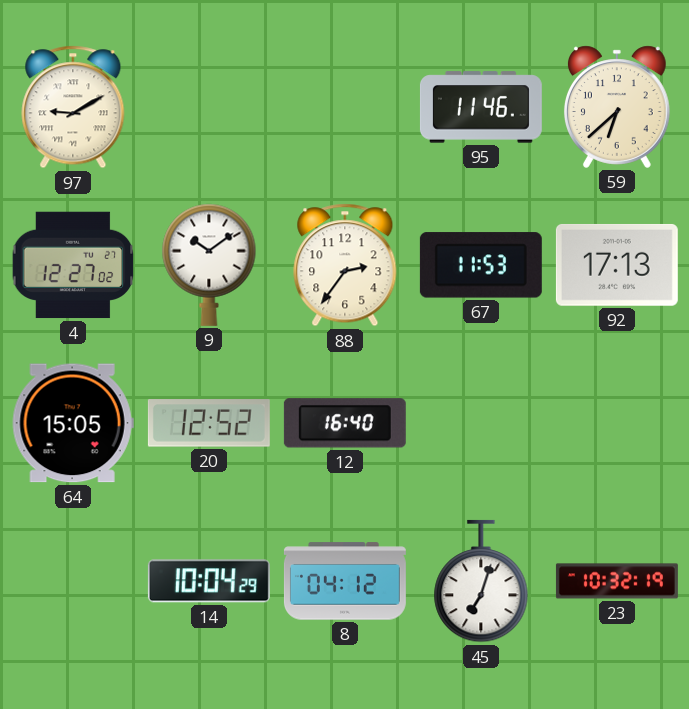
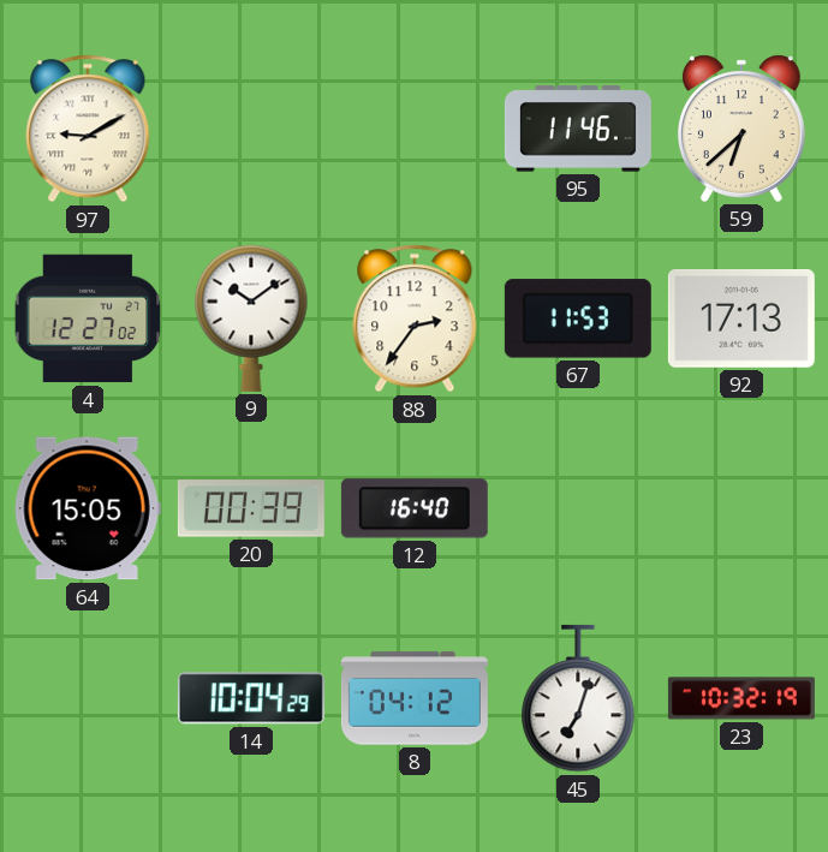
20: 12:52 -> 00:39 (251, 508)
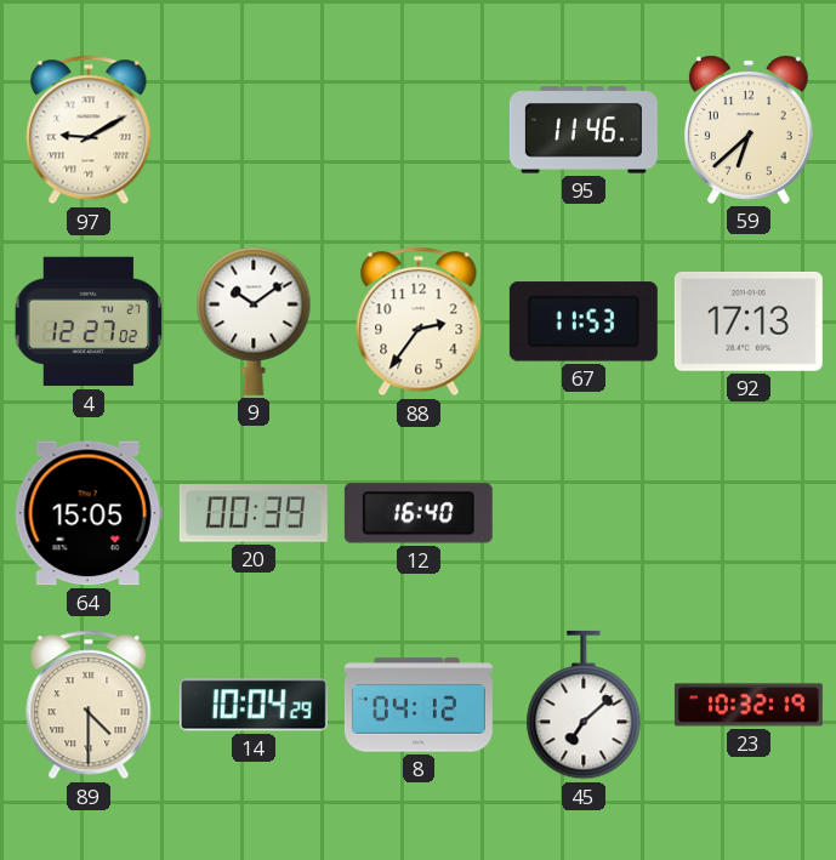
89: none -> 4:30 (89, 705)
45: 7:03 -> 7:08 (584, 705)
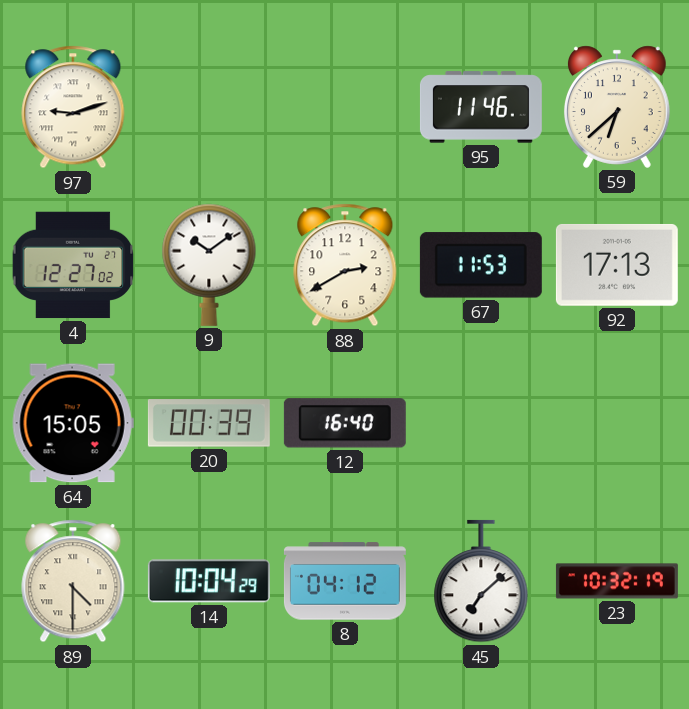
97: 9:10 -> 9:12 (73, 107)
88: 2:36 -> 2:40 (345, 265)
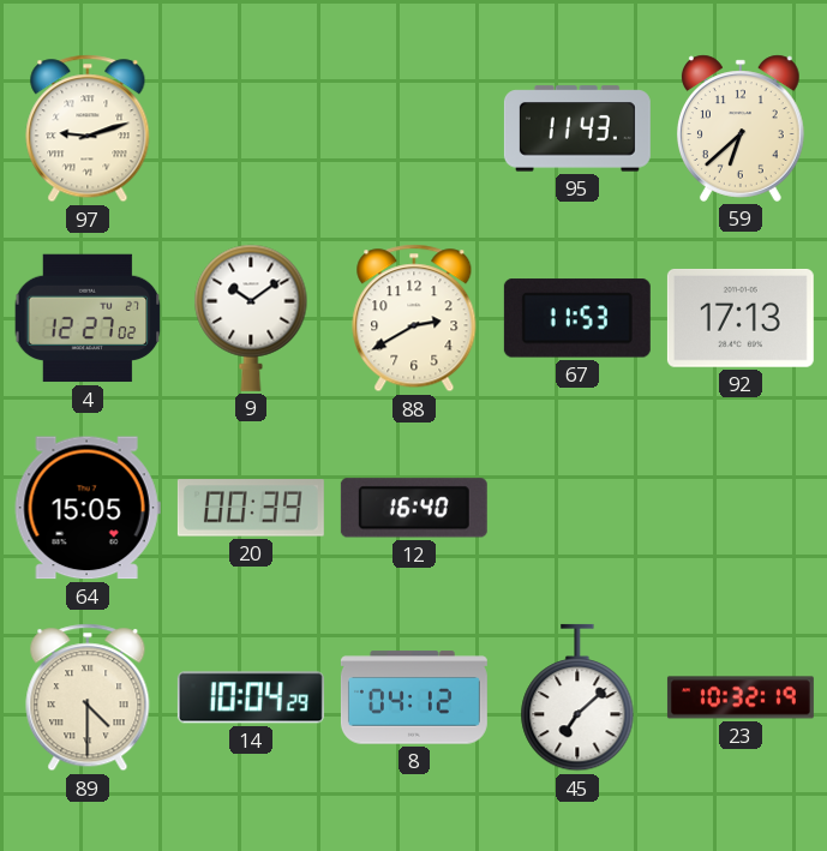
95: 11:46 -> 11:43 (577, 128)
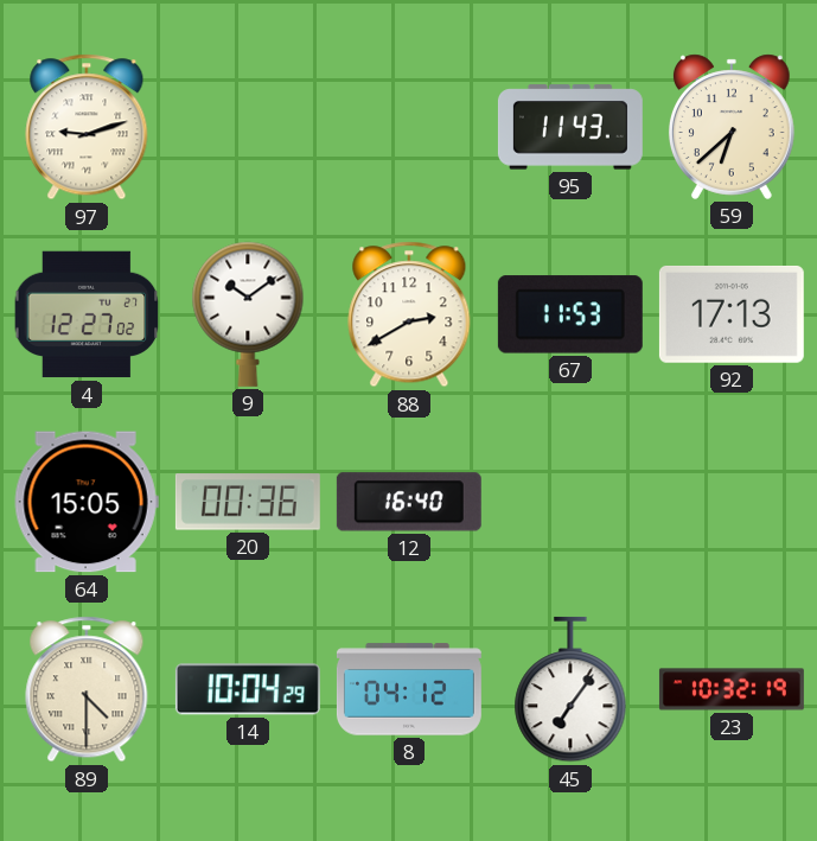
20: 00:39 -> 00:36 (248, 502)
45: 7:08 -> 7:06 (570, 689)
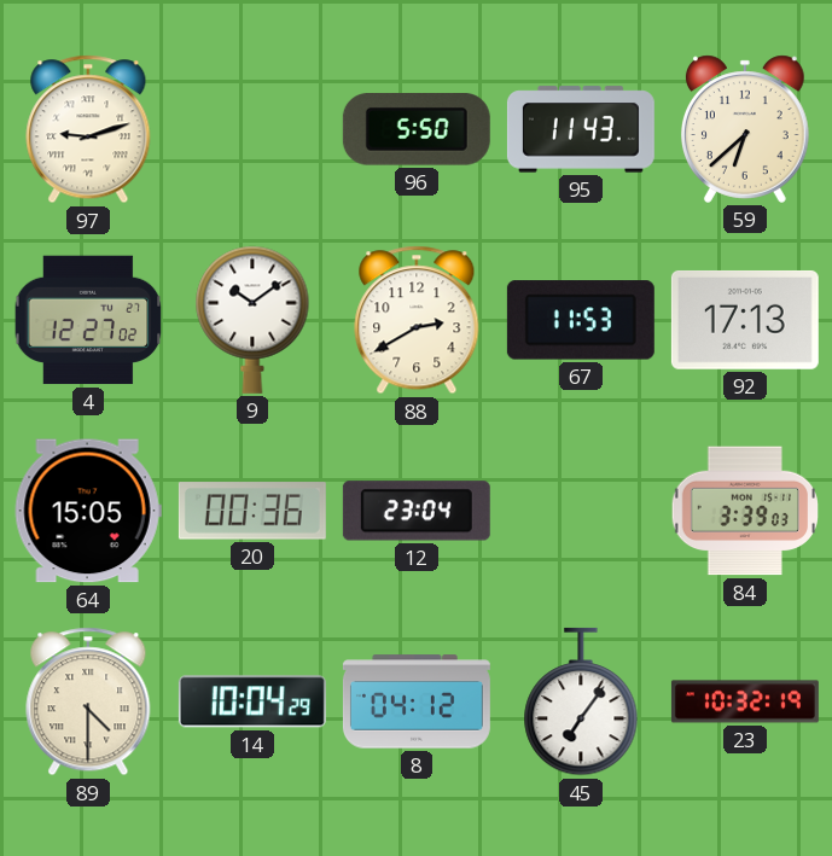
96: none -> 5:50 (417, 130)
12: 16:40 -> 23:04 (417, 511)
84: none -> 3:39 (745, 511)
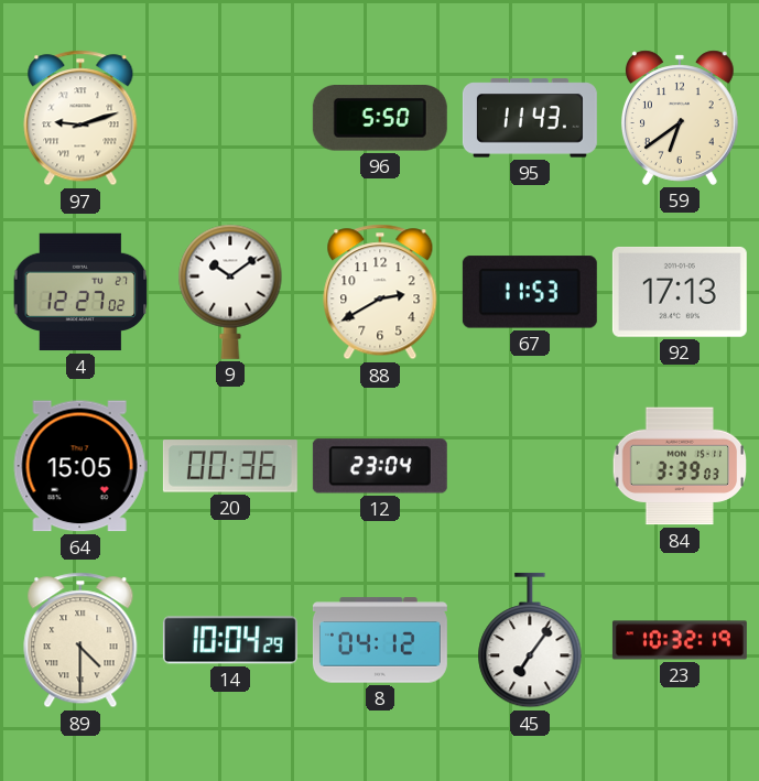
59: 6:38 -> 6:39 (680, 118)
